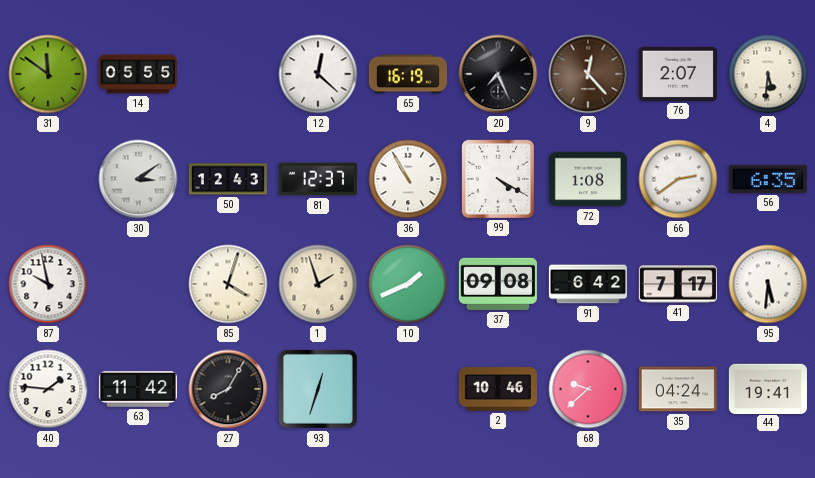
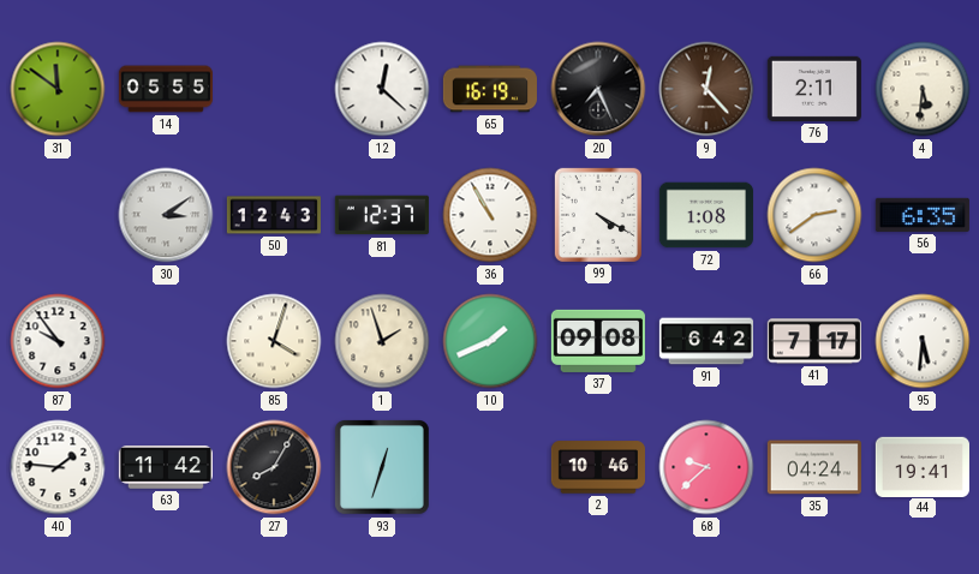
76: 2:07 -> 2:11 (814, 89)
87: 9:58 -> 9:54 (58, 341)
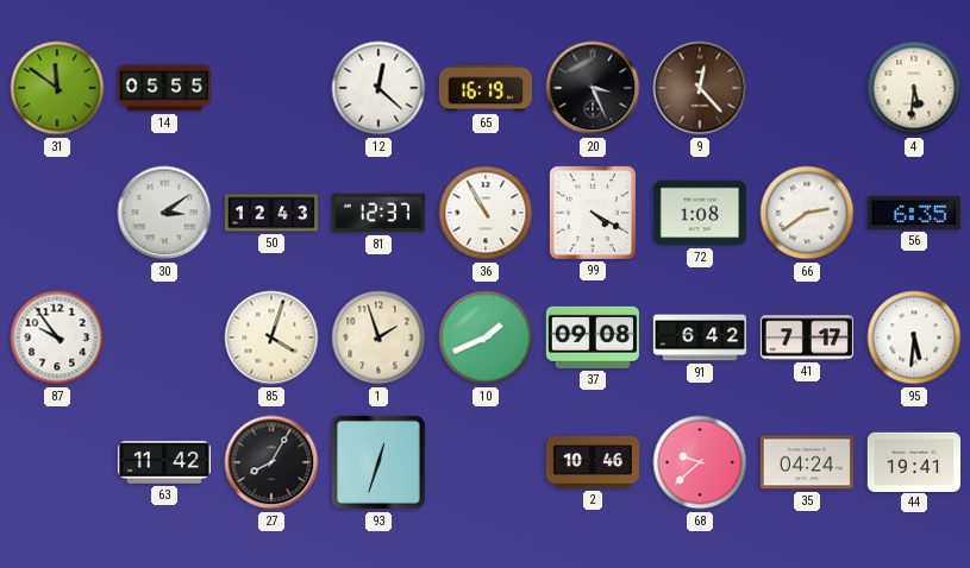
20: 7:26 -> 3:26 (593, 88)
76: 2:11 -> none (814, 89)
40: 1:46 -> none (58, 467)
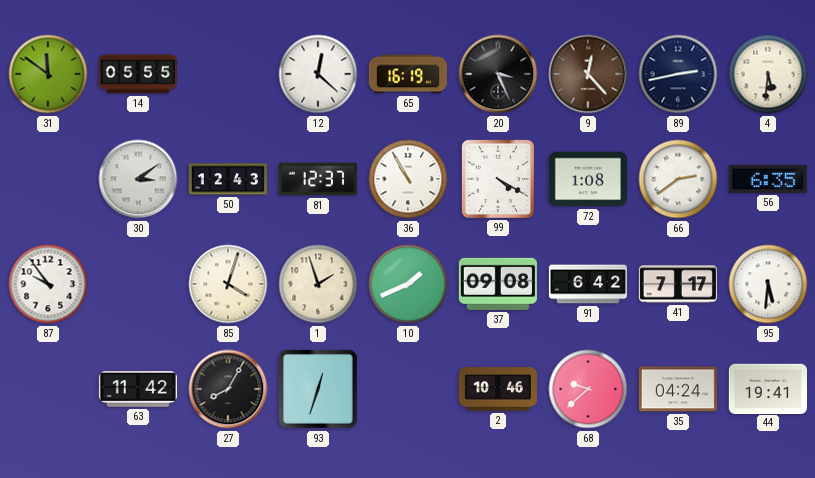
89: none -> 2:43 (678, 74)
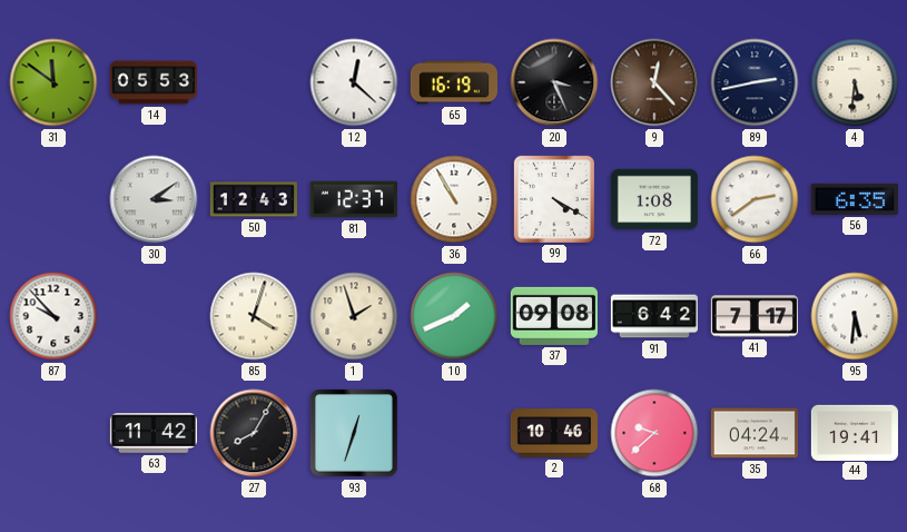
14: 05:55 -> 05:53 (154, 82)
87: 9:54 -> 9:53 (53, 316)
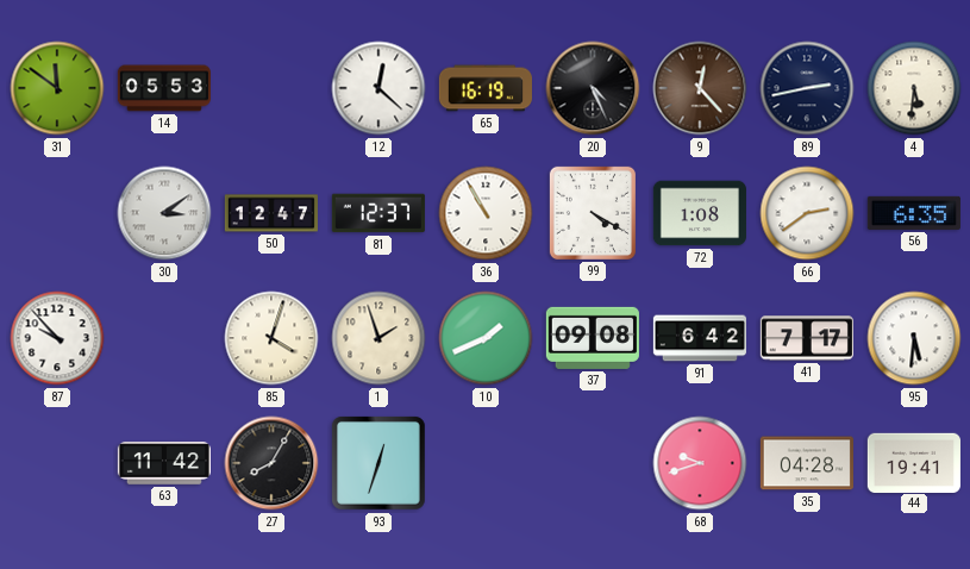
20: 3:26 -> 4:26 (593, 88)
50: 12:43 -> 12:47 (271, 213)
2: 10:46 -> none (554, 433)
68: 9:38 -> 9:42 (700, 463)
35: 04:24 -> 04:28 (807, 463)
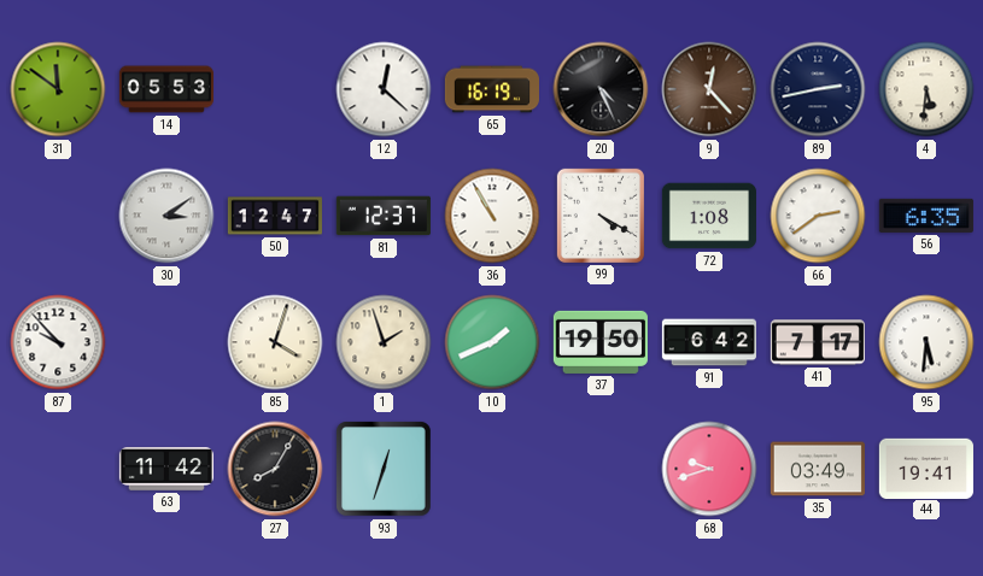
37: 09:08 -> 19:50 (601, 342)
35: 04:28 -> 03:49 (818, 469)
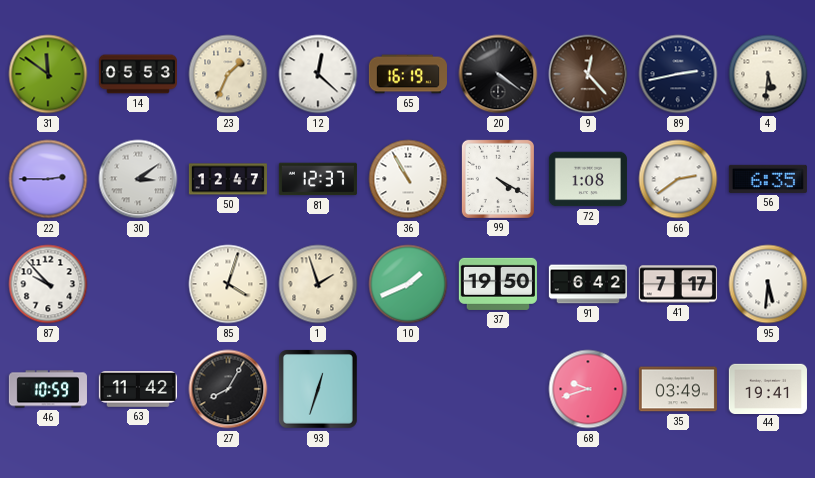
23: none -> 1:34 (228, 74)
20: 4:26 -> 4:21 (498, 74)
22: none -> 2:45 (48, 179)
46: none -> 10:59 (48, 389)
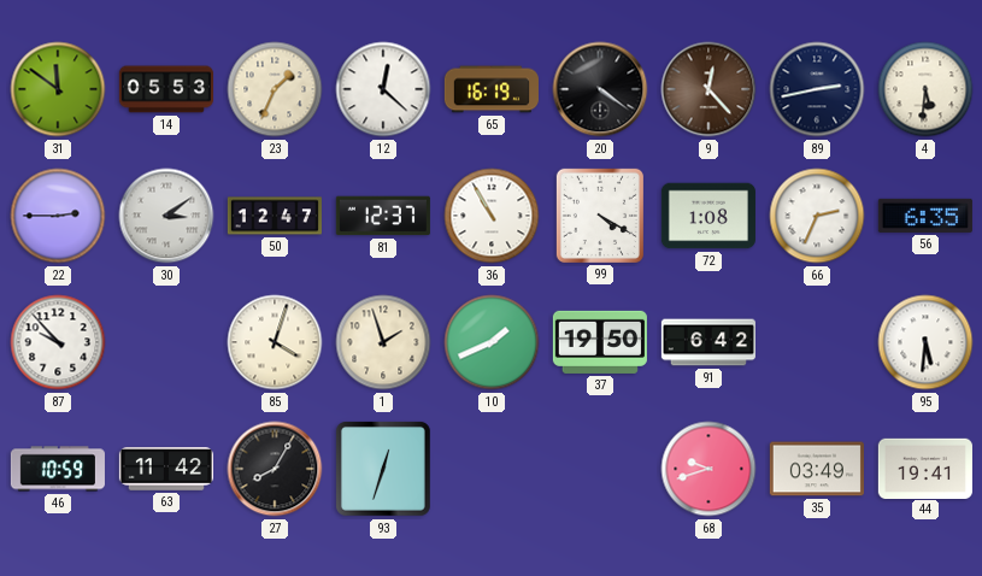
66: 2:39 -> 2:34 (817, 216)
41: 7:17 -> none (678, 284)
